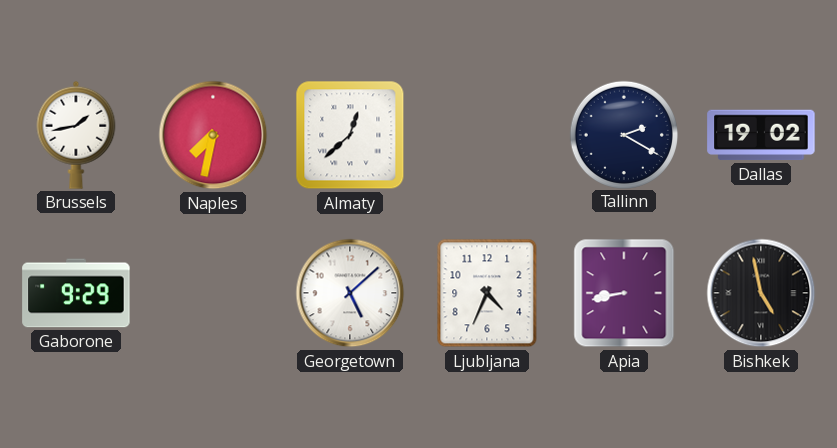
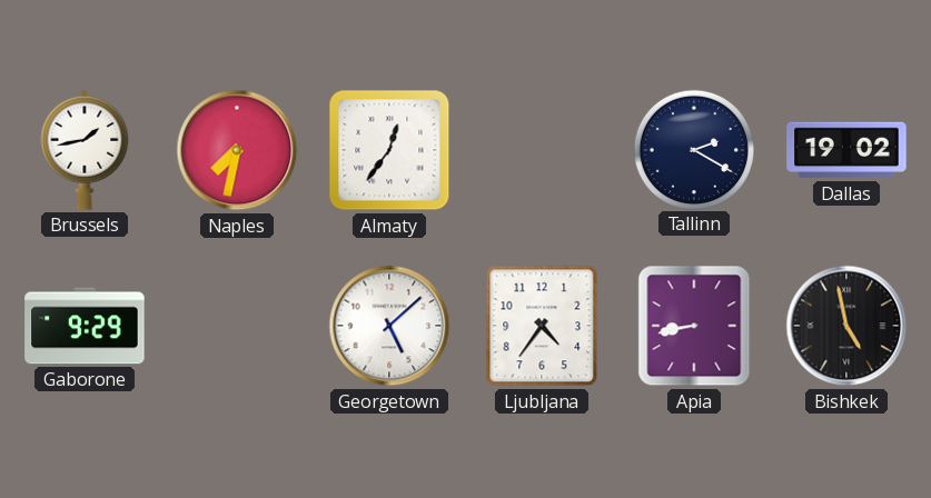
Almaty: 12:38 -> 12:36 (389, 150)
Ljubljana: 4:34 -> 4:36 (542, 326)
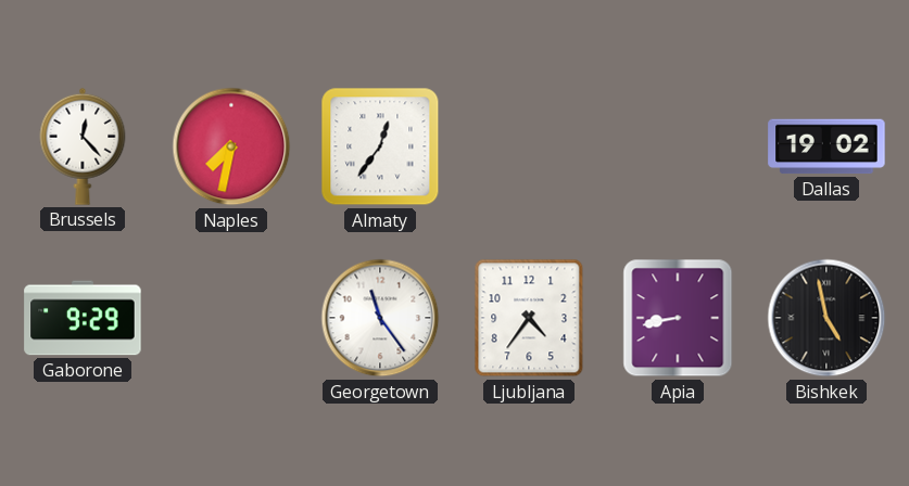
Brussels: 1:43 -> 12:23 (83, 146)
Tallinn: 2:20 -> none (693, 149)
Georgetown: 5:08 -> 11:24 (380, 318)
